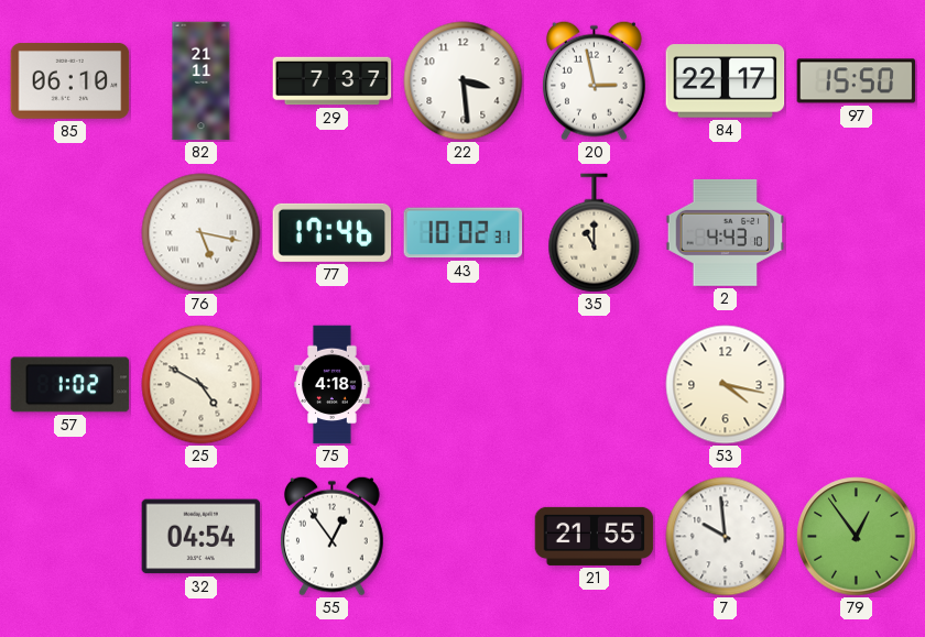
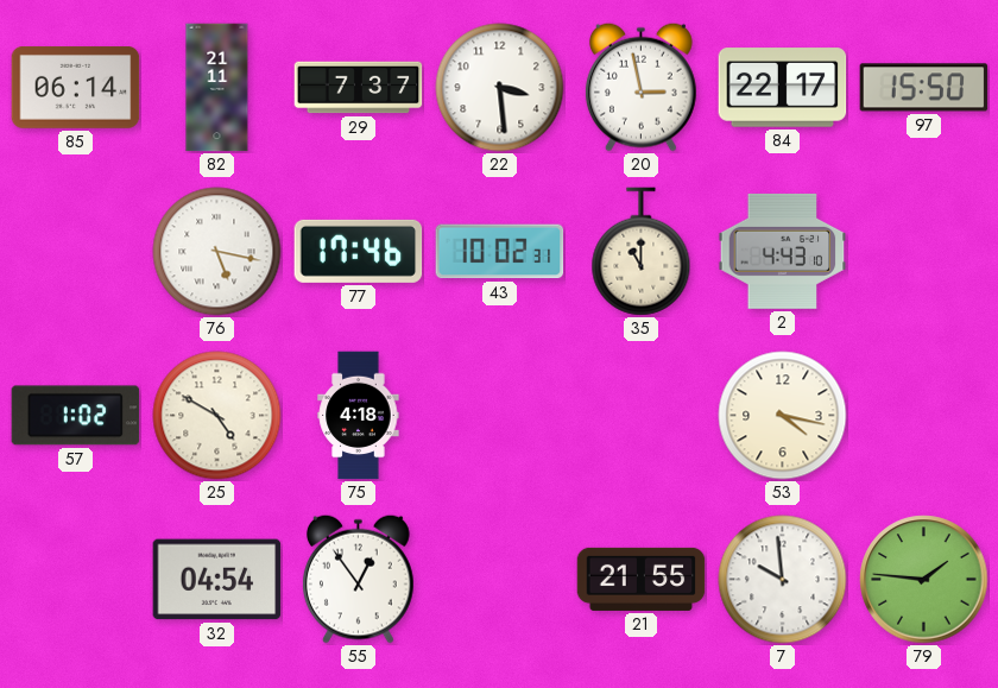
85: 06:10 -> 06:14 (76, 88)
79: 12:54 -> 1:46 (924, 580)
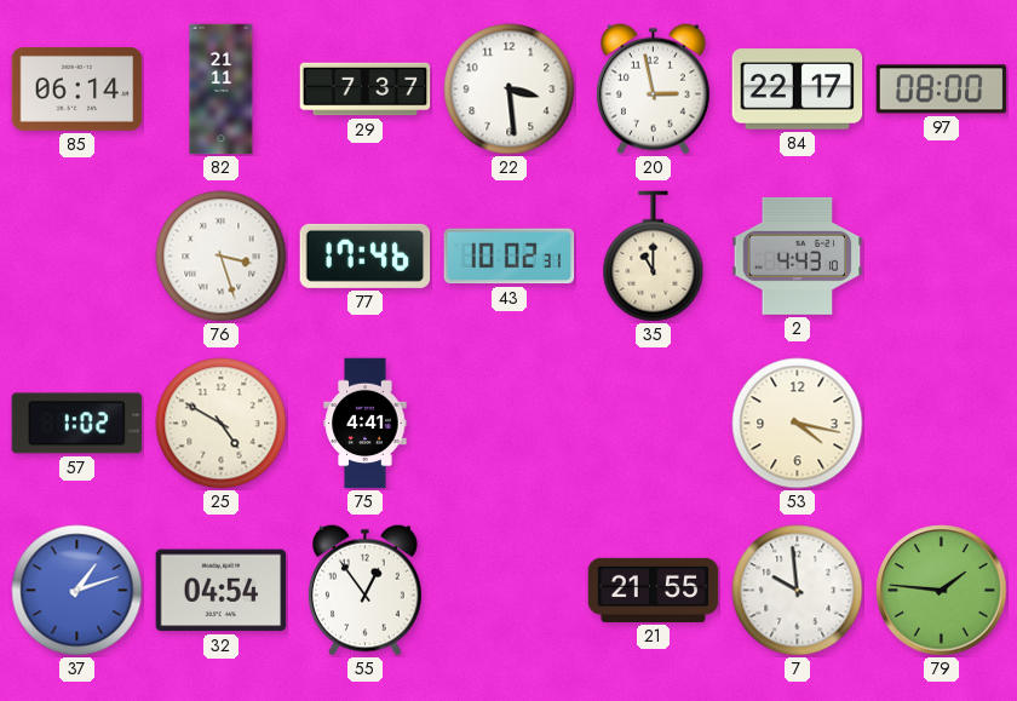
97: 15:50 -> 08:00 (942, 90)
76: 5:17 -> 3:27 (222, 257)
75: 4:18 -> 4:41 (366, 424)
37: none -> 1:12 (77, 591)
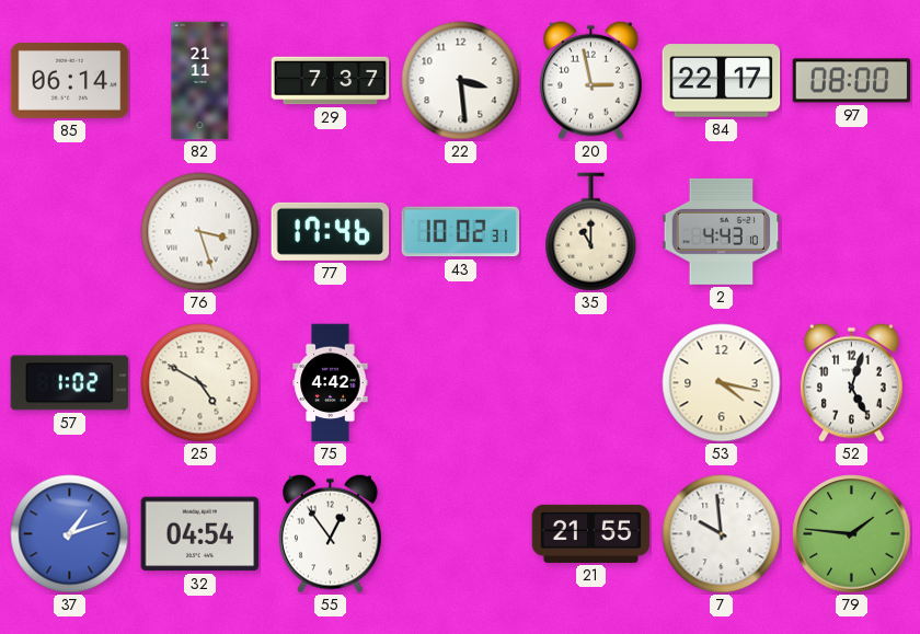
75: 4:41 -> 4:42 (331, 383)
52: none -> 5:03 (852, 382)
